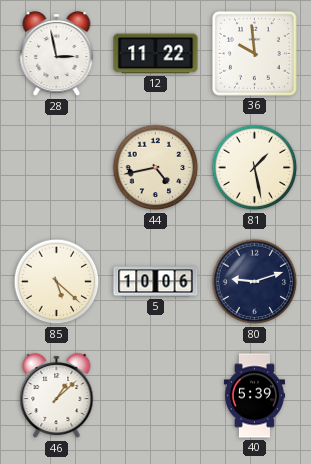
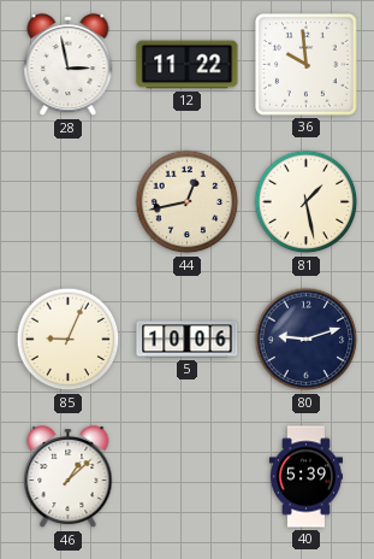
44: 4:43 -> 12:43 (188, 202)
85: 5:22 -> 9:04 (69, 340)
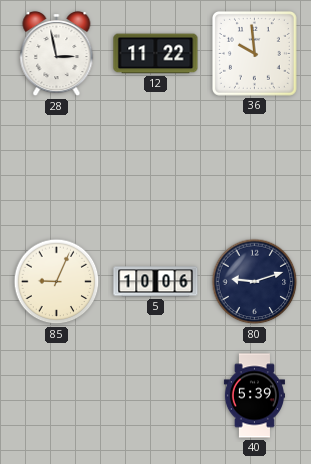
44: 12:43 -> none (188, 202)
81: 1:28 -> none (307, 202)
46: 1:08 -> none (69, 477)
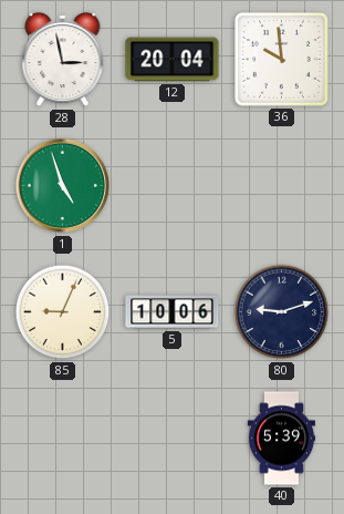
12: 11:22 -> 20:04 (173, 60)
1: none -> 4:57 (63, 186)
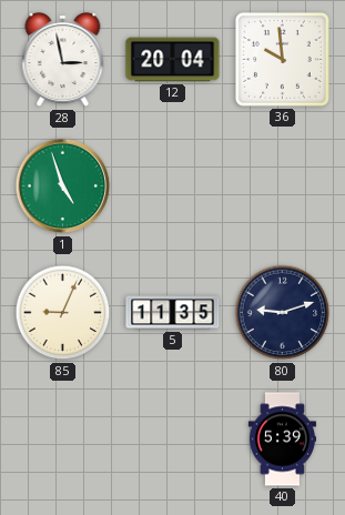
5: 10:06 -> 11:35 (173, 313)
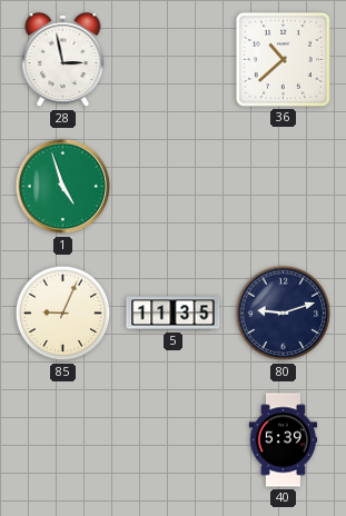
12: 20:04 -> none (173, 60)
36: 9:59 -> 10:38 (283, 59)
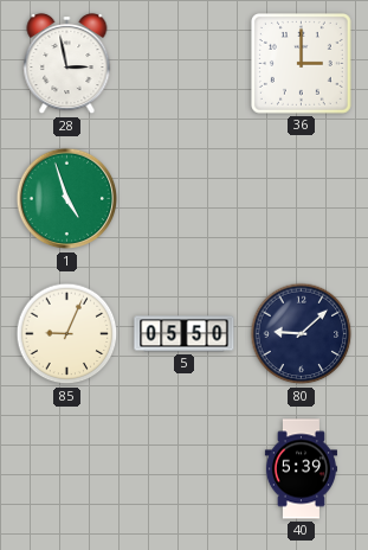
36: 10:38 -> 3:00 (301, 63)
5: 11:35 -> 05:50 (185, 334)
80: 9:12 -> 9:08 (302, 334)
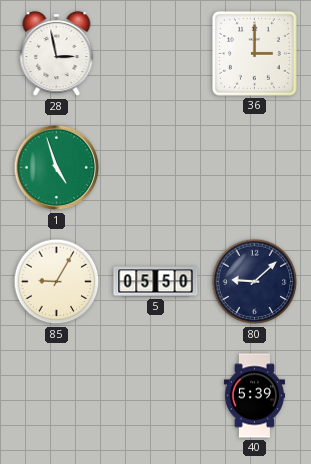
85: 9:04 -> 9:05 (57, 282)
